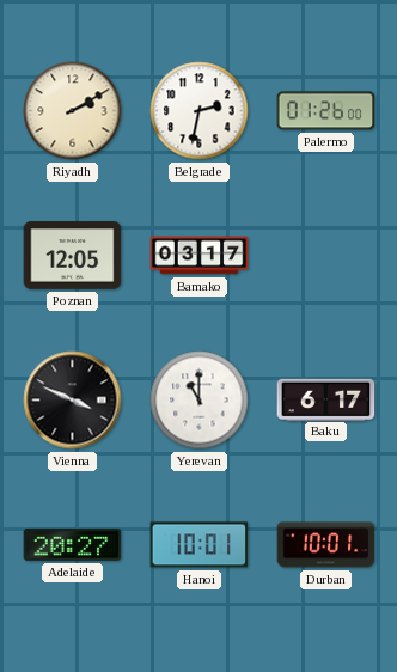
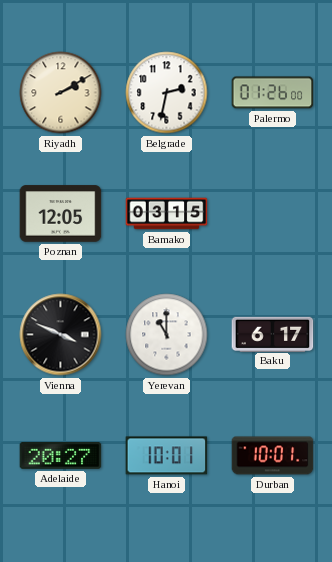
Bamako: 03:17 -> 03:15 (167, 214)
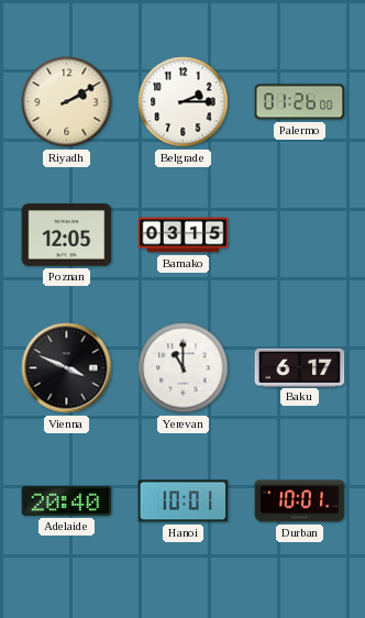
Belgrade: 2:32 -> 2:15 (184, 102)
Adelaide: 20:27 -> 20:40 (67, 500)
